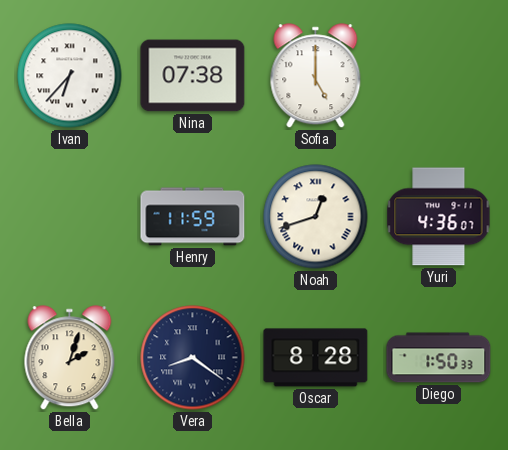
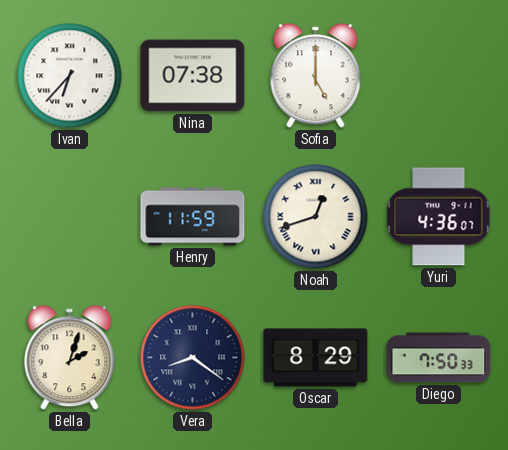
Oscar: 8:28 -> 8:29 (316, 358)
Diego: 1:50 -> 7:50 (439, 358)
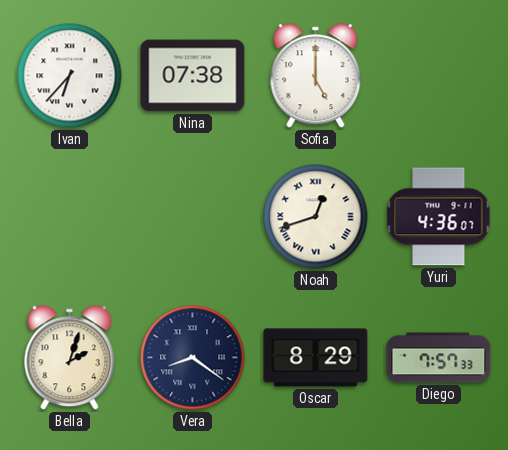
Henry: 11:59 -> none (193, 217)
Diego: 7:50 -> 7:57 (439, 358)
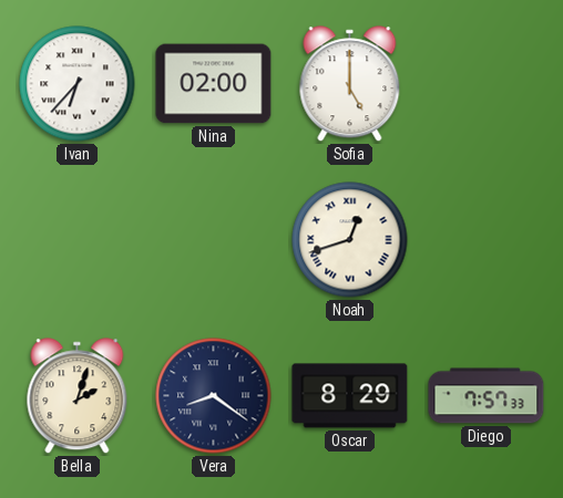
Nina: 07:38 -> 02:00 (214, 84)
Yuri: 4:36 -> none (439, 217)
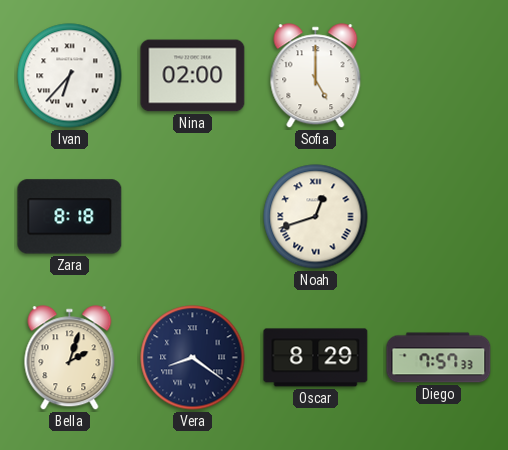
Zara: none -> 8:18 (70, 217)
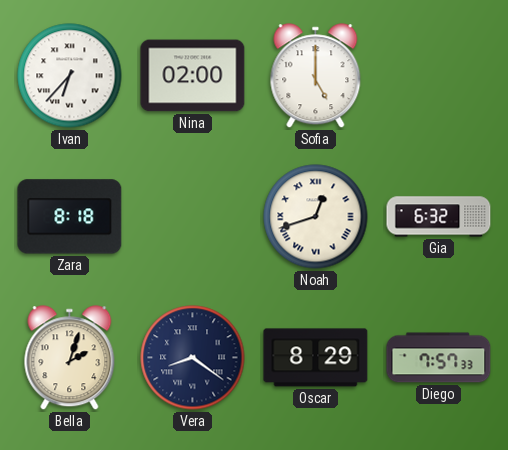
Gia: none -> 6:32 (439, 217)
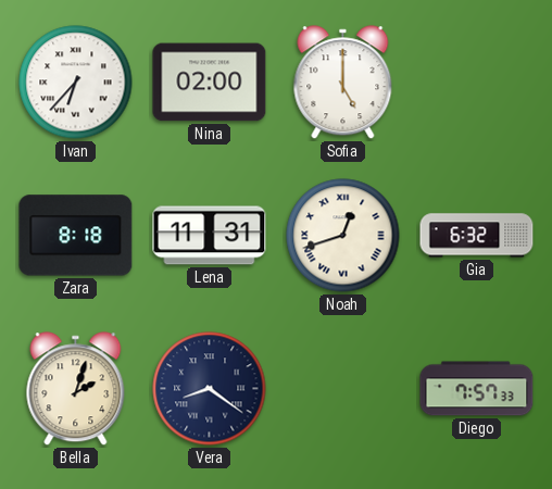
Lena: none -> 11:31 (210, 236)
Oscar: 8:29 -> none (316, 358)
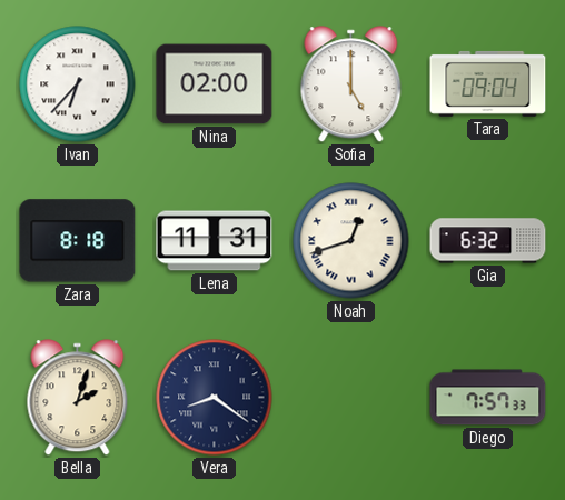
Tara: none -> 09:04 (488, 83)
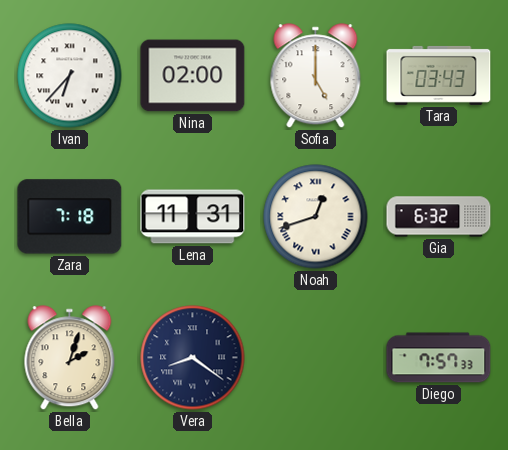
Tara: 09:04 -> 03:43 (439, 75)
Zara: 8:18 -> 7:18 (70, 217)
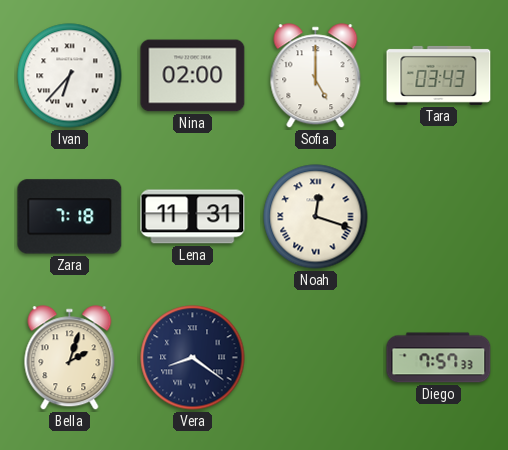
Noah: 12:42 -> 12:18 (316, 217)
Gia: 6:32 -> none (439, 217)
